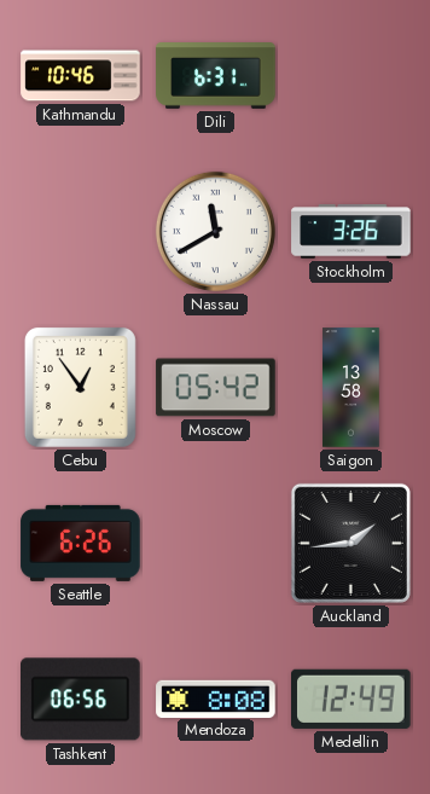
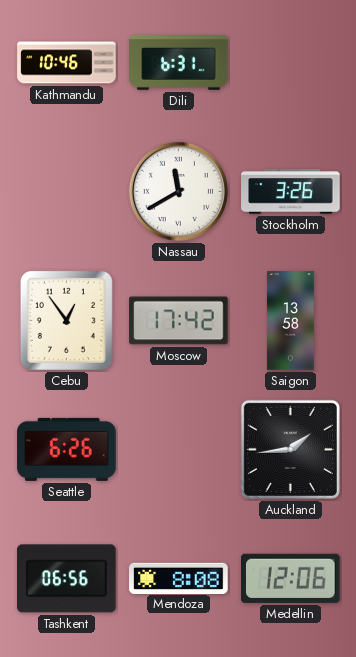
Moscow: 05:42 -> 17:42 (179, 321)
Medellin: 12:49 -> 12:06 (291, 578)
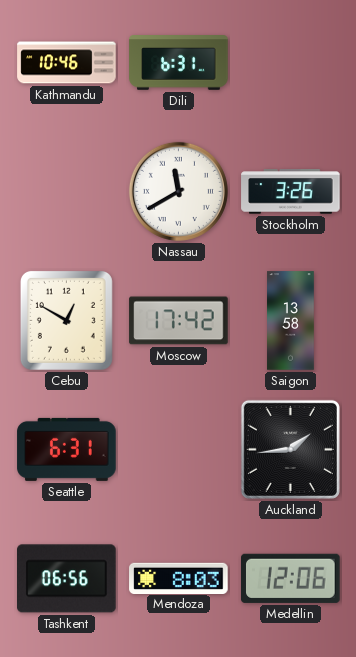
Cebu: 12:54 -> 12:50 (66, 320)
Seattle: 6:26 -> 6:31 (67, 449)
Mendoza: 8:08 -> 8:03 (179, 578)
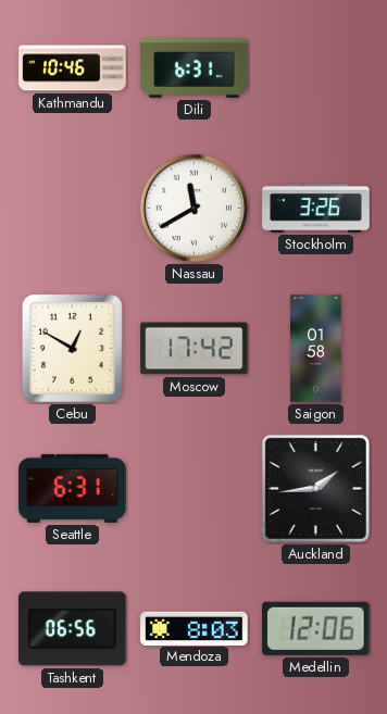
Saigon: 13:58 -> 01:58 (316, 349)
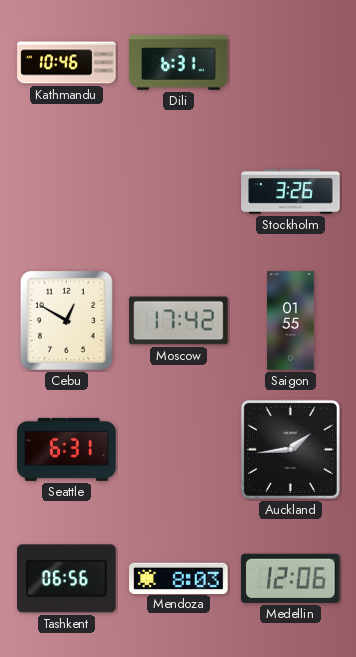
Nassau: 11:40 -> none (193, 208)
Saigon: 01:58 -> 01:55 (291, 321)
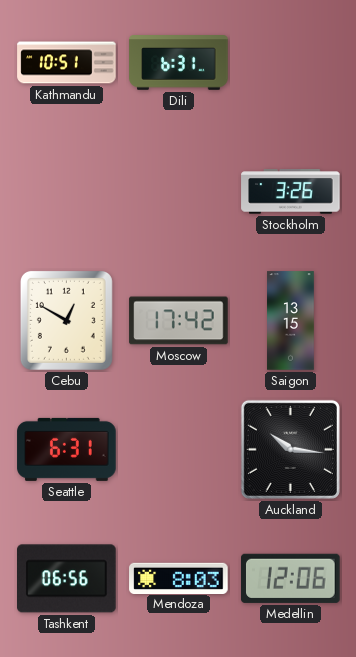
Kathmandu: 10:46 -> 10:51 (67, 63)
Saigon: 01:55 -> 13:15 (291, 321)
Auckland: 1:44 -> 10:16 (290, 449)
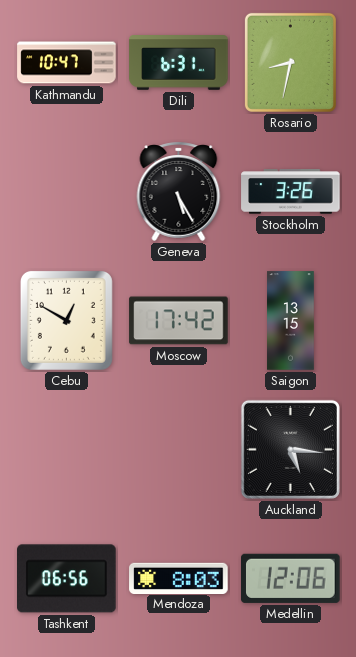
Kathmandu: 10:51 -> 10:47 (67, 63)
Rosario: none -> 8:32 (290, 62)
Geneva: none -> 5:25 (179, 191)
Seattle: 6:31 -> none (67, 449)
Auckland: 10:16 -> 5:16 (290, 449)
